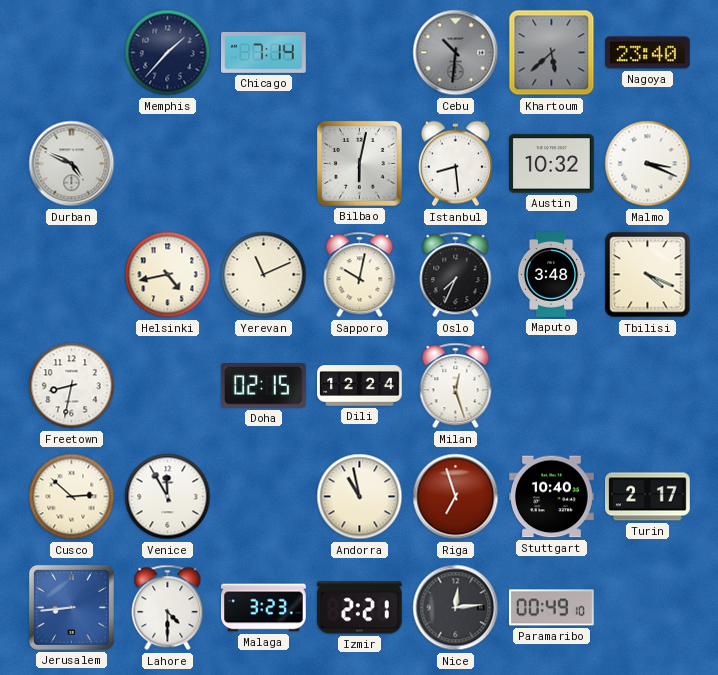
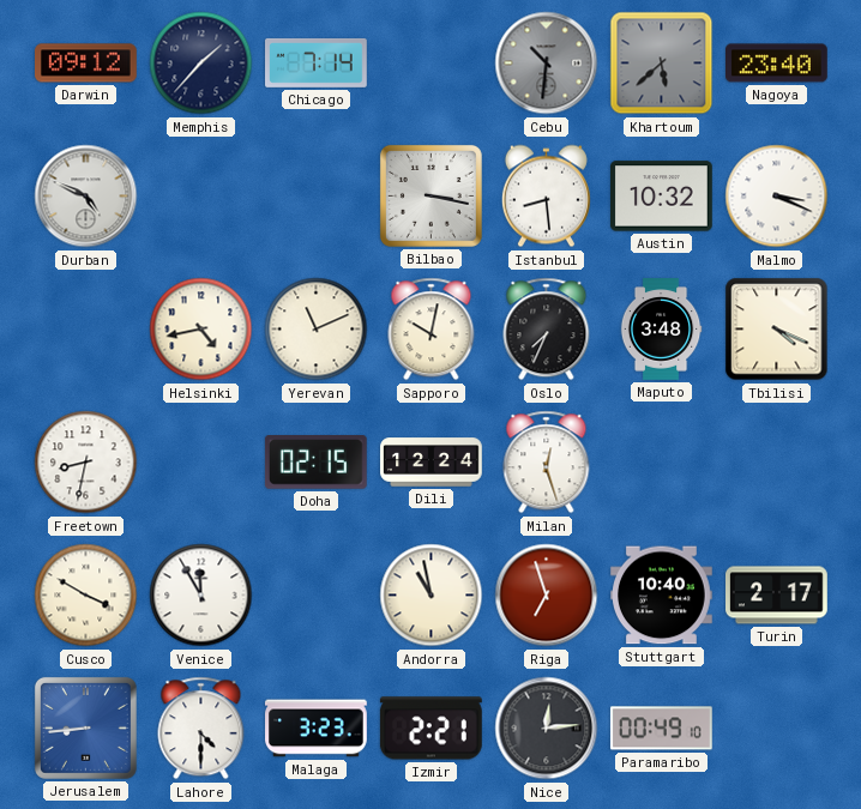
Darwin: none -> 09:12 (86, 64)
Bilbao: 6:02 -> 3:17 (431, 195)
Cusco: 2:52 -> 3:50 (86, 596)
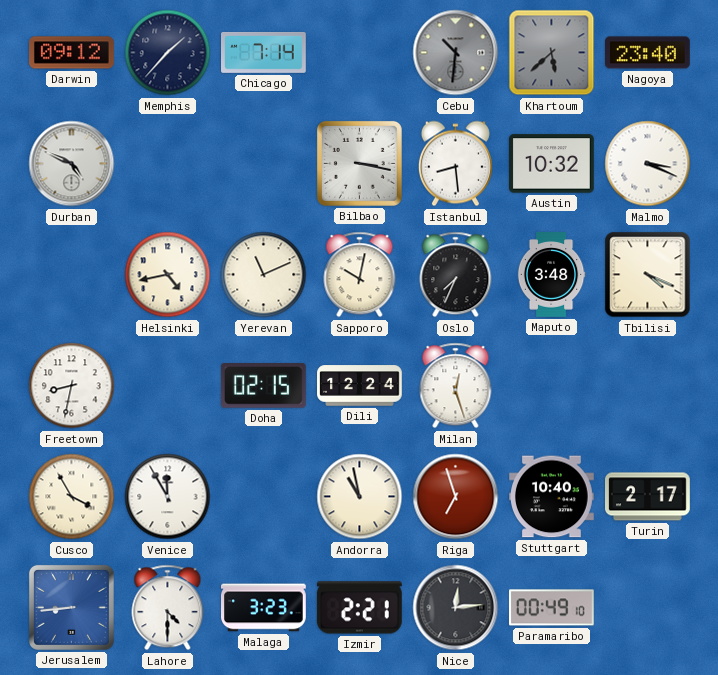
Cusco: 3:50 -> 3:55 (72, 497)
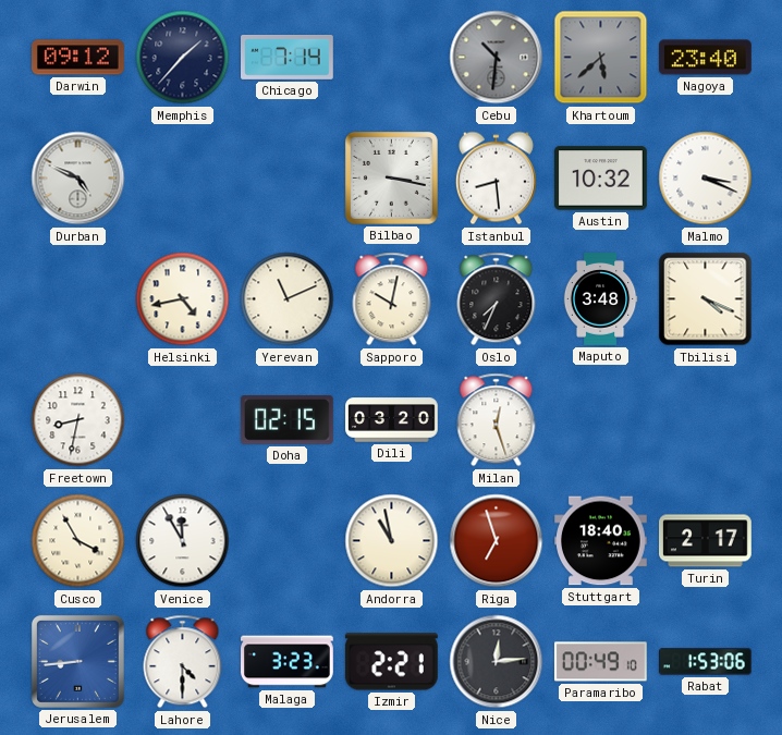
Dili: 12:24 -> 03:20 (392, 420)
Stuttgart: 10:40 -> 18:40 (601, 541)
Rabat: none -> 1:53 (706, 662)
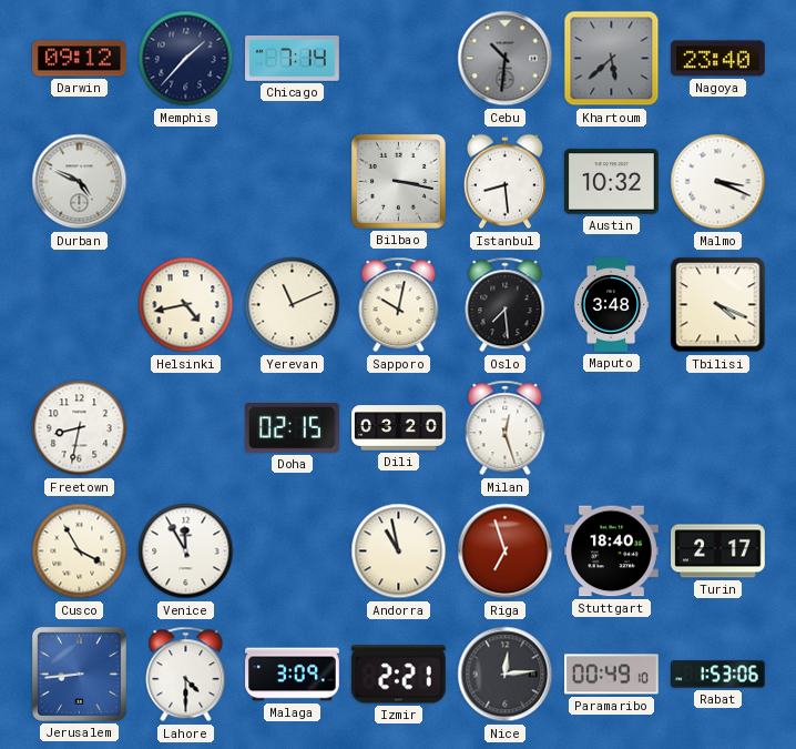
Oslo: 7:34 -> 7:29 (506, 305)
Malaga: 3:23 -> 3:09 (293, 675)
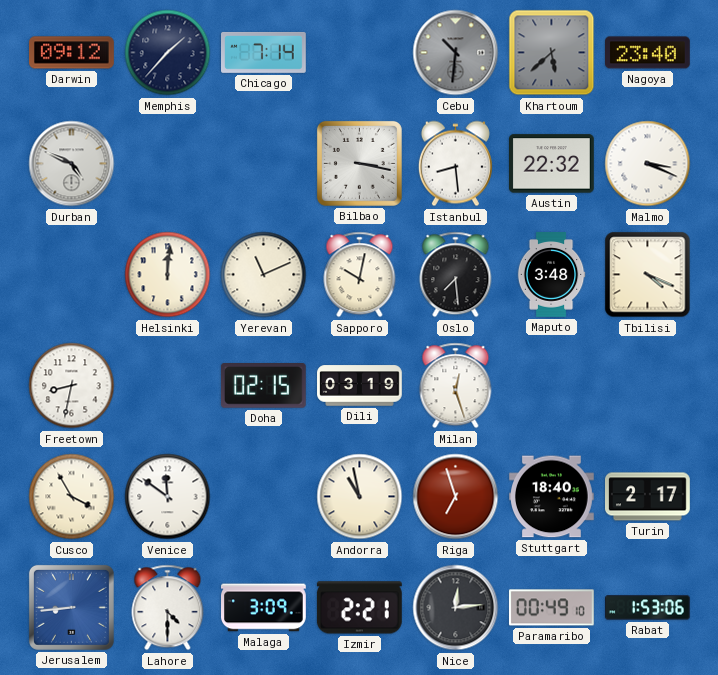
Austin: 10:32 -> 22:32 (552, 164)
Helsinki: 4:43 -> 12:01 (168, 275)
Dili: 03:20 -> 03:19 (360, 386)
Venice: 11:55 -> 11:51 (168, 497)
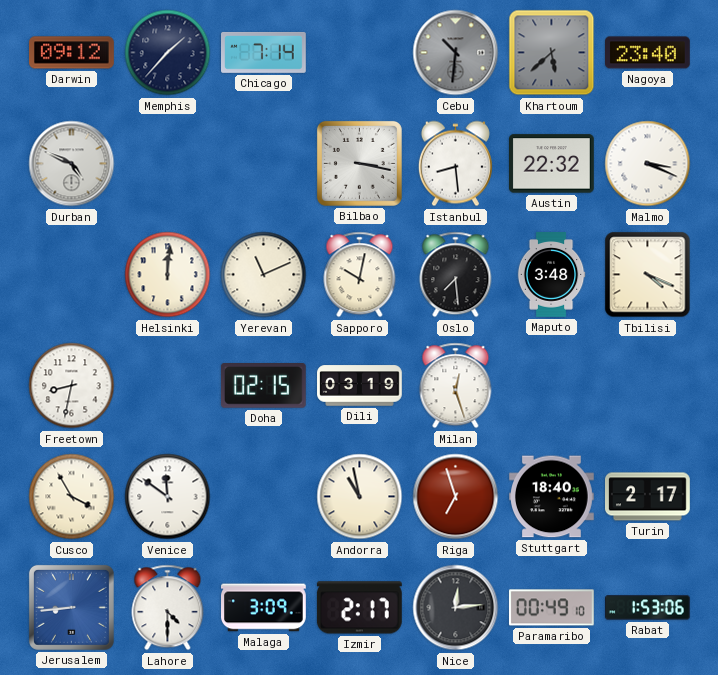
Izmir: 2:21 -> 2:17 (359, 608)
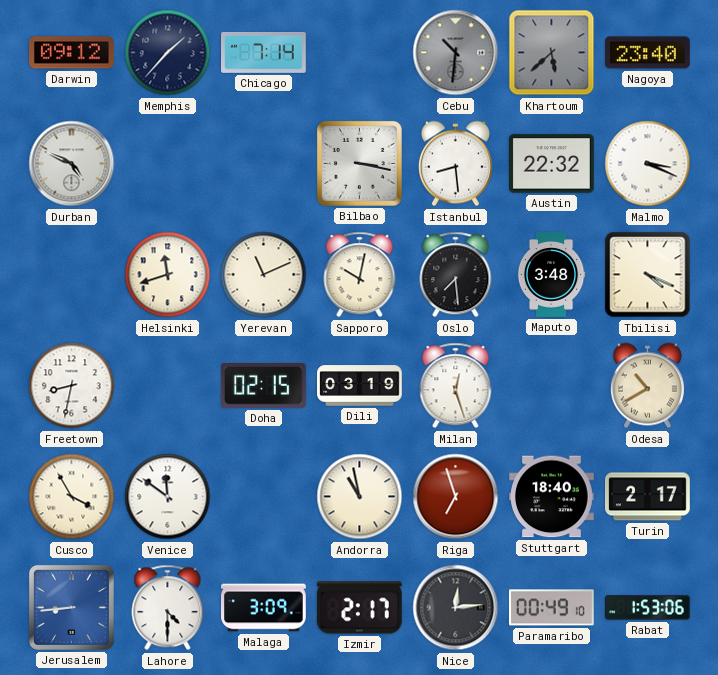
Helsinki: 12:01 -> 11:42 (168, 275)
Odesa: none -> 10:40 (647, 386)
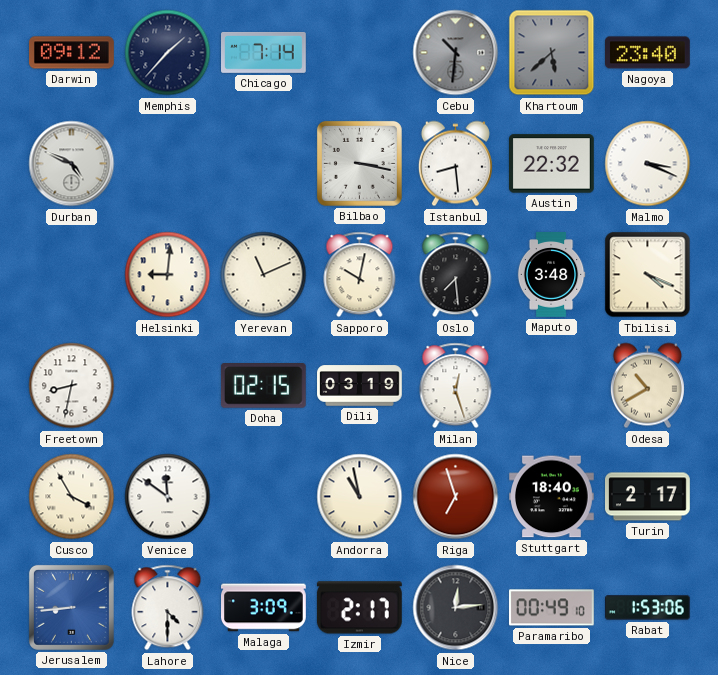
Helsinki: 11:42 -> 9:01 (168, 275)
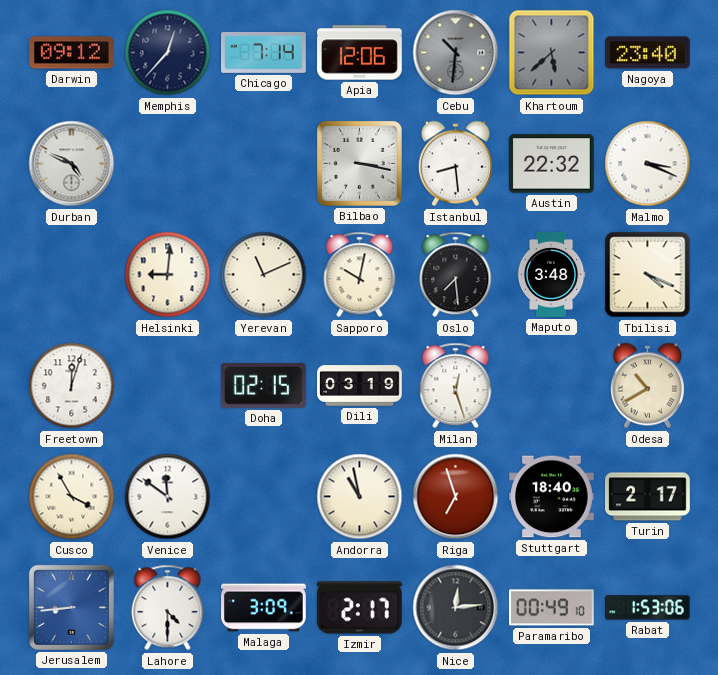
Memphis: 1:37 -> 12:37 (168, 53)
Apia: none -> 12:06 (360, 53)
Freetown: 8:32 -> 12:03 (72, 386)
